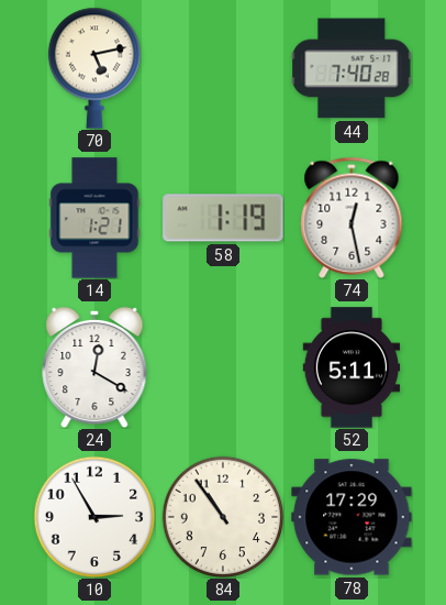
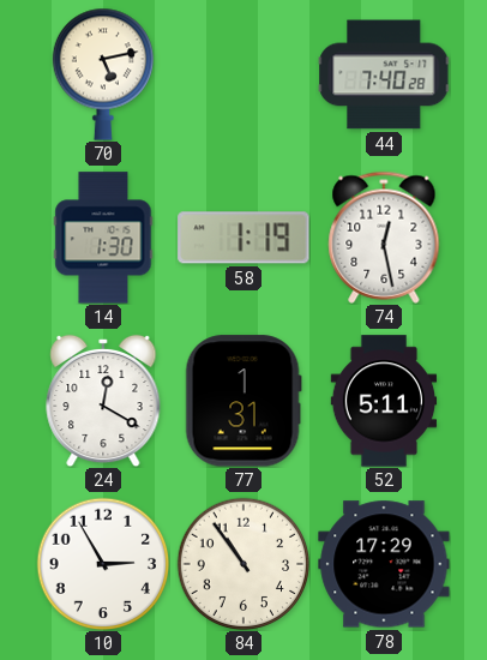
14: 1:21 -> 1:30 (103, 238)
77: none -> 1:31 (243, 401)
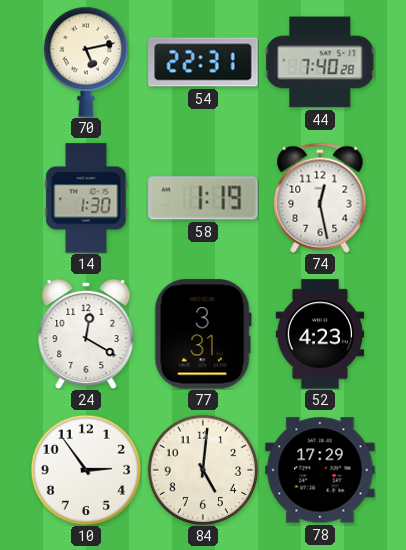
54: none -> 22:31 (203, 62)
77: 1:31 -> 3:31 (203, 334)
52: 5:11 -> 4:23 (320, 334)
10: 2:55 -> 2:54 (86, 470)
84: 10:54 -> 5:01 (203, 470)
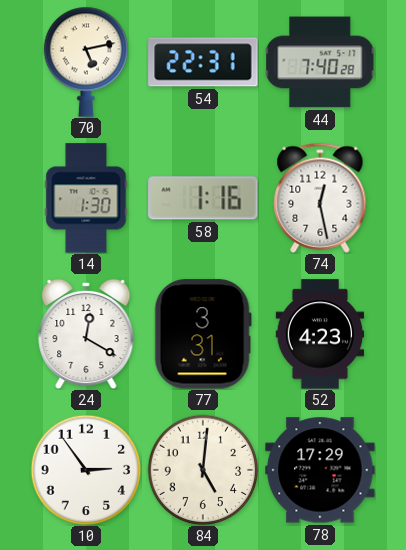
58: 1:19 -> 1:16 (203, 198)
